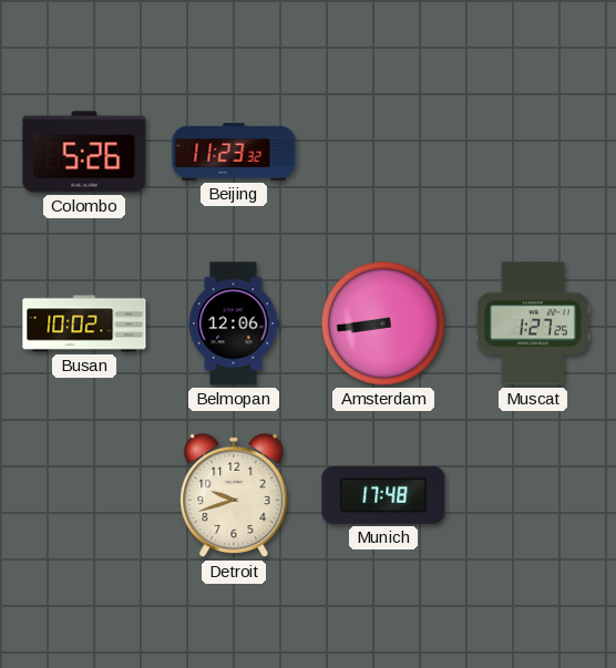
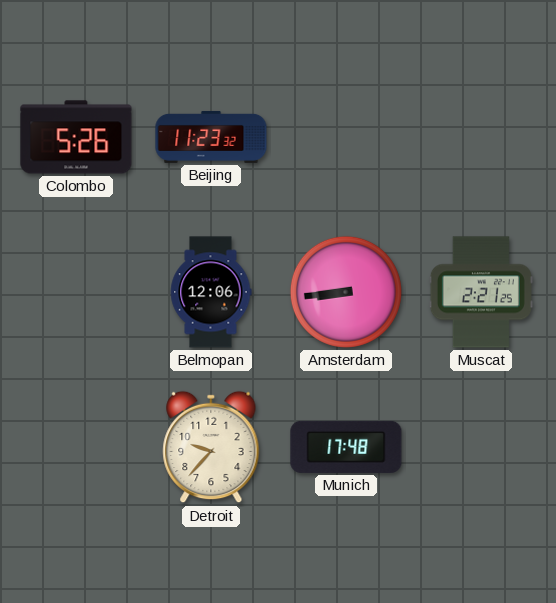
Busan: 10:02 -> none (84, 323)
Muscat: 1:27 -> 2:21 (481, 292)
Detroit: 9:42 -> 9:37 (211, 447)
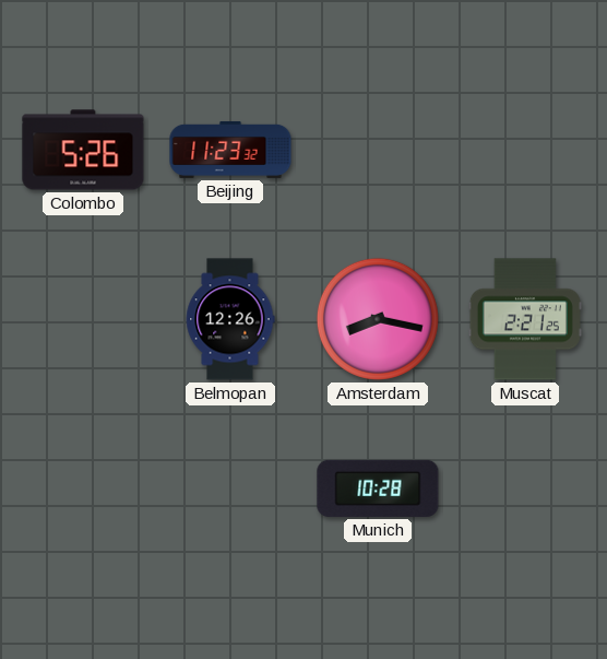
Belmopan: 12:06 -> 12:26 (230, 319)
Amsterdam: 8:44 -> 8:17 (378, 319)
Detroit: 9:37 -> none (211, 447)
Munich: 17:48 -> 10:28 (378, 489)
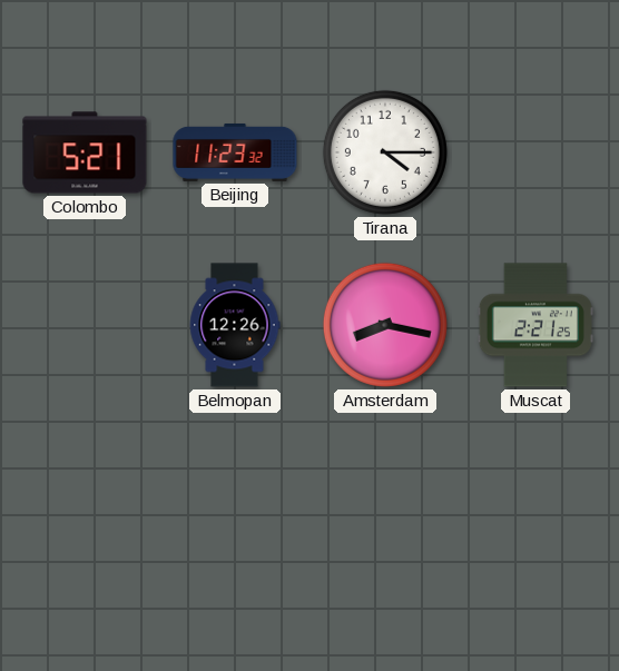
Colombo: 5:26 -> 5:21 (85, 152)
Tirana: none -> 4:15 (385, 152)
Munich: 10:28 -> none (378, 489)
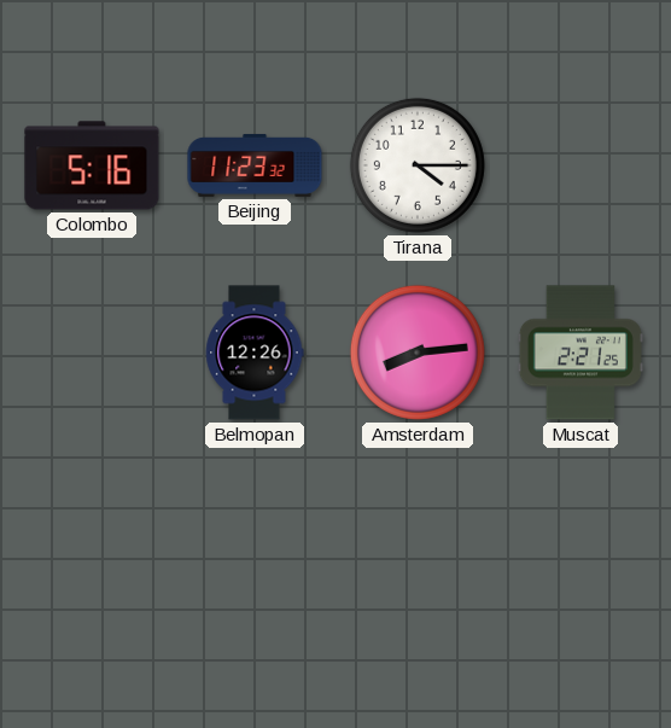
Colombo: 5:21 -> 5:16 (92, 165)
Amsterdam: 8:17 -> 8:14 (418, 353)
